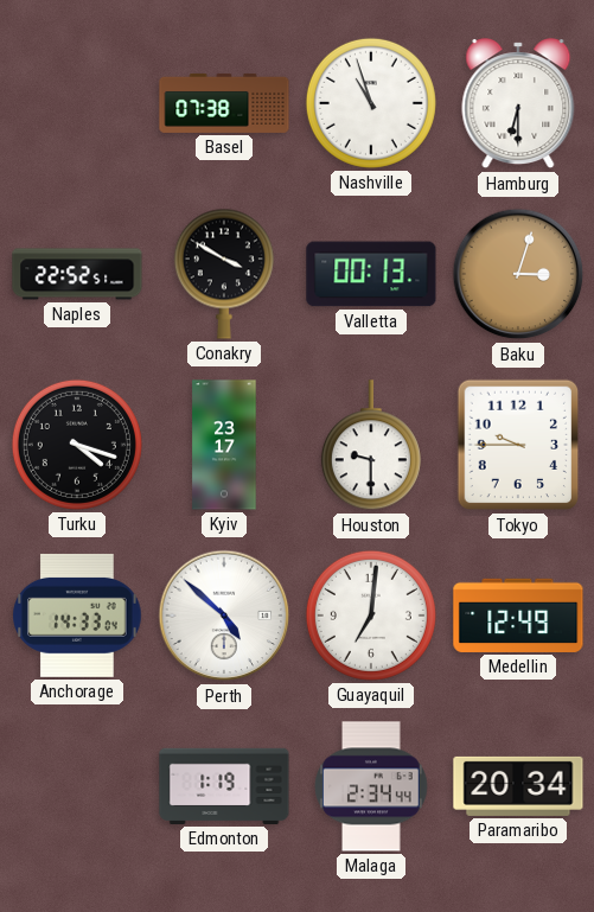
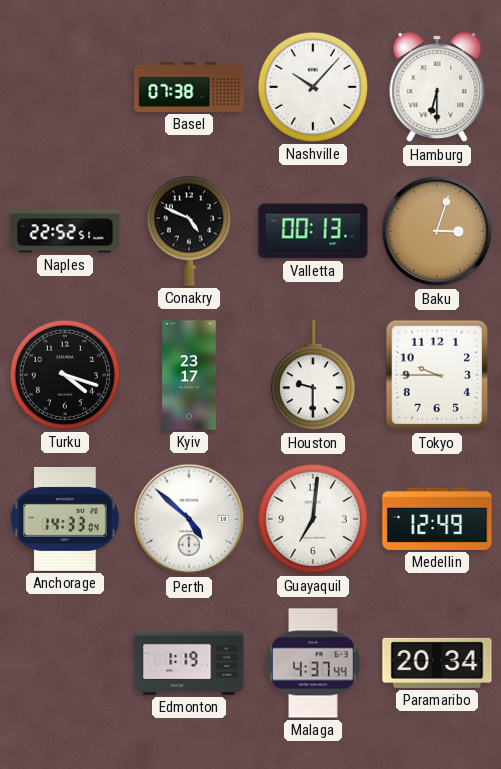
Nashville: 10:57 -> 10:07 (313, 87)
Conakry: 3:50 -> 4:49 (189, 231)
Malaga: 2:34 -> 4:37 (313, 663)
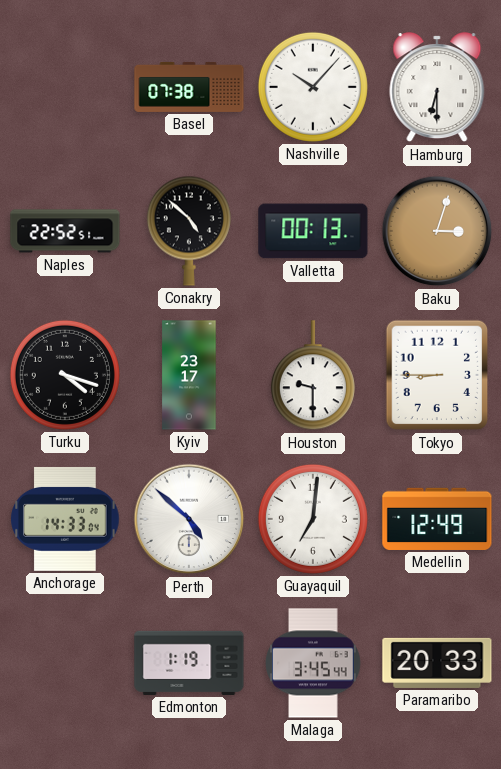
Conakry: 4:49 -> 4:52 (189, 231)
Tokyo: 9:45 -> 8:45 (437, 375)
Malaga: 4:37 -> 3:45 (313, 663)
Paramaribo: 20:34 -> 20:33 (437, 663)
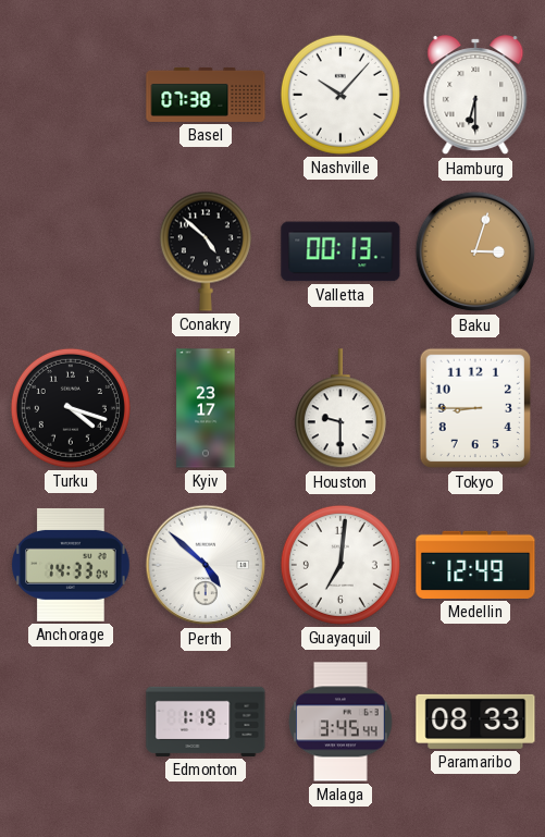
Naples: 22:52 -> none (65, 231)
Paramaribo: 20:33 -> 08:33 (475, 722)
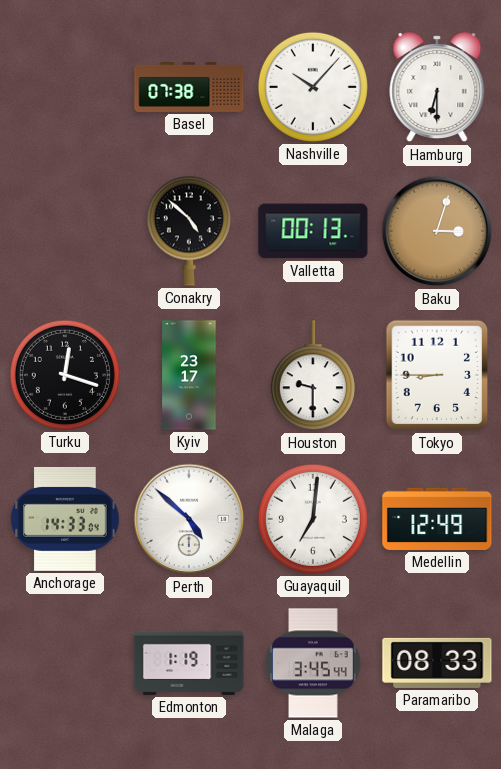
Turku: 4:18 -> 12:18 (65, 375)
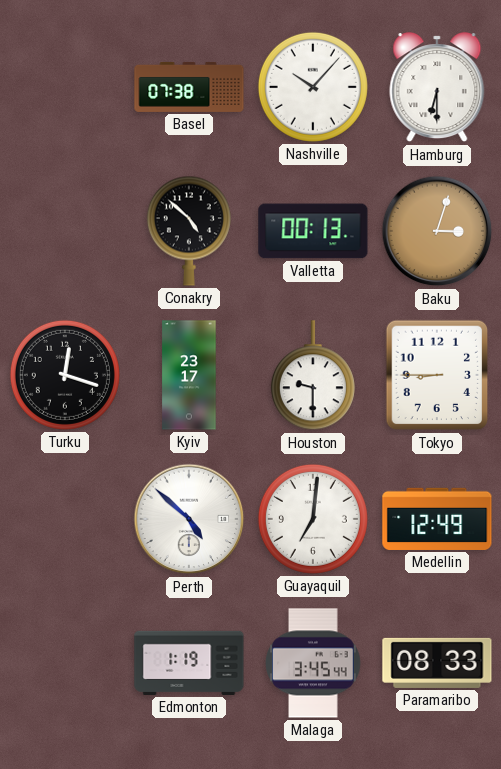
Anchorage: 14:33 -> none (65, 519)
